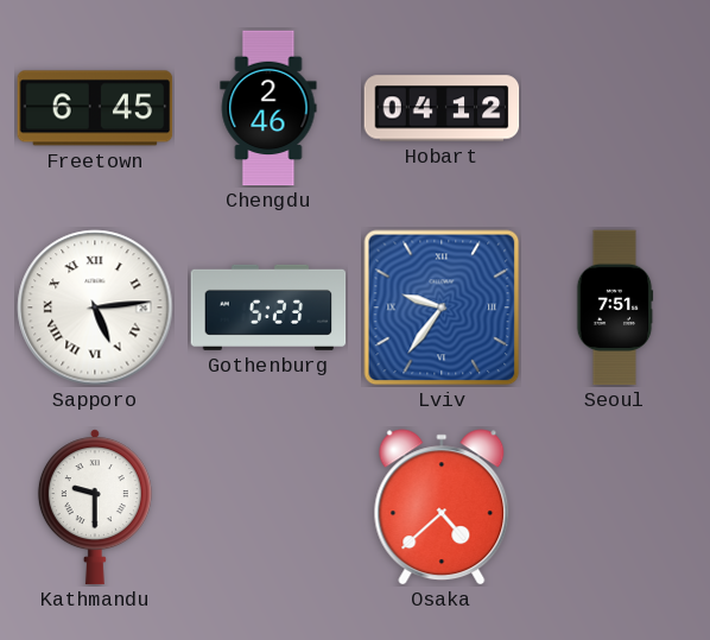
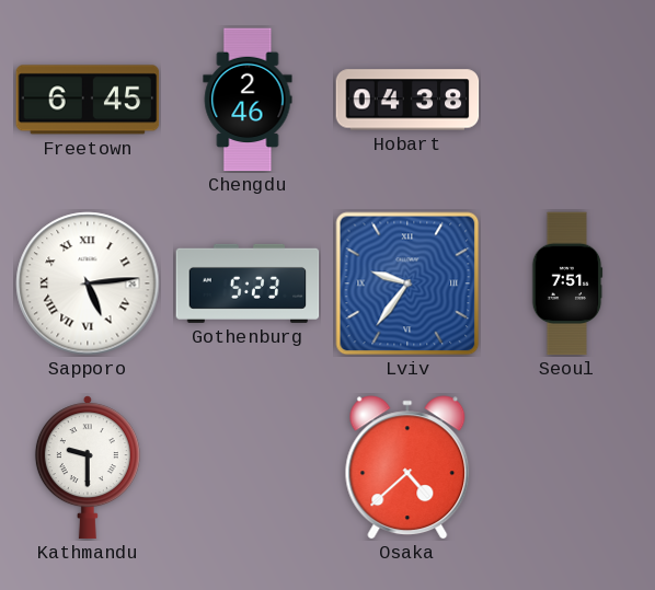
Hobart: 04:12 -> 04:38 (407, 100)
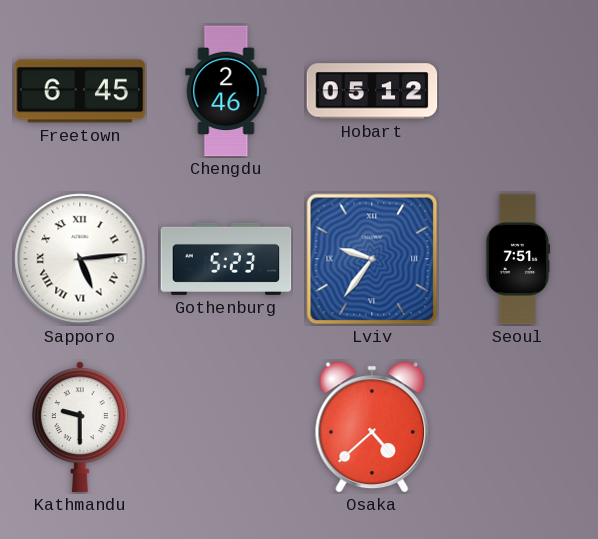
Hobart: 04:38 -> 05:12 (372, 91)
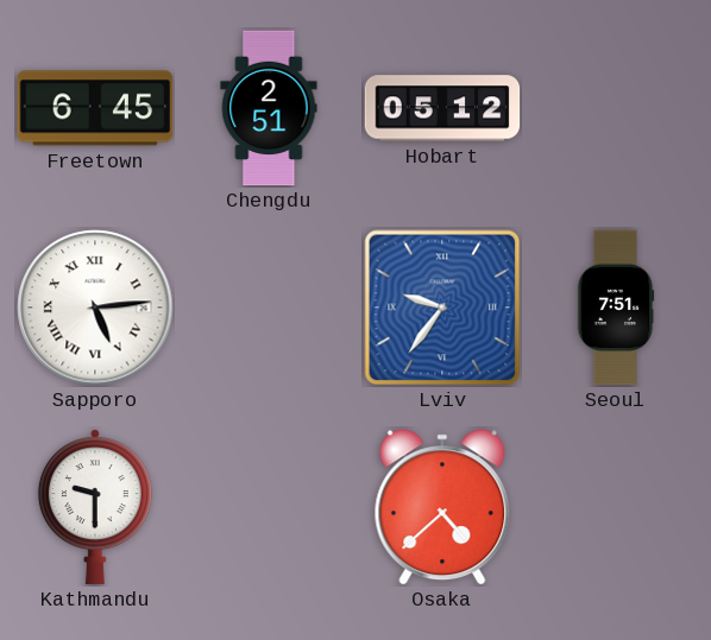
Chengdu: 2:46 -> 2:51 (269, 108)
Gothenburg: 5:23 -> none (226, 259)
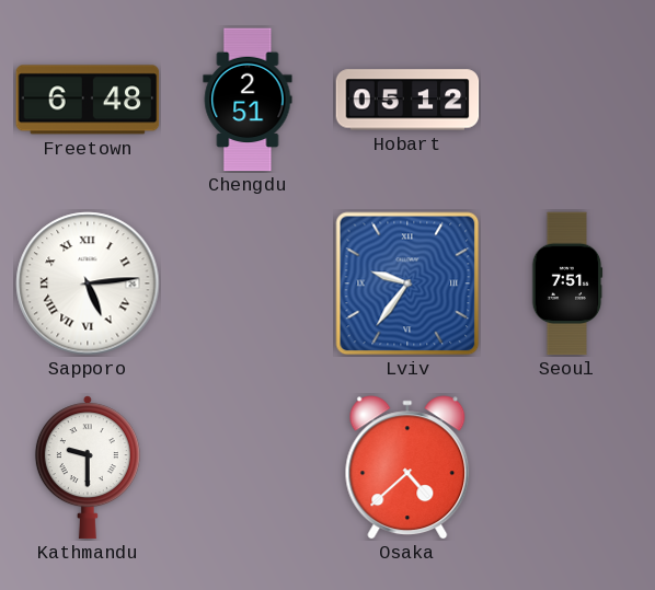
Freetown: 6:45 -> 6:48 (88, 100)
